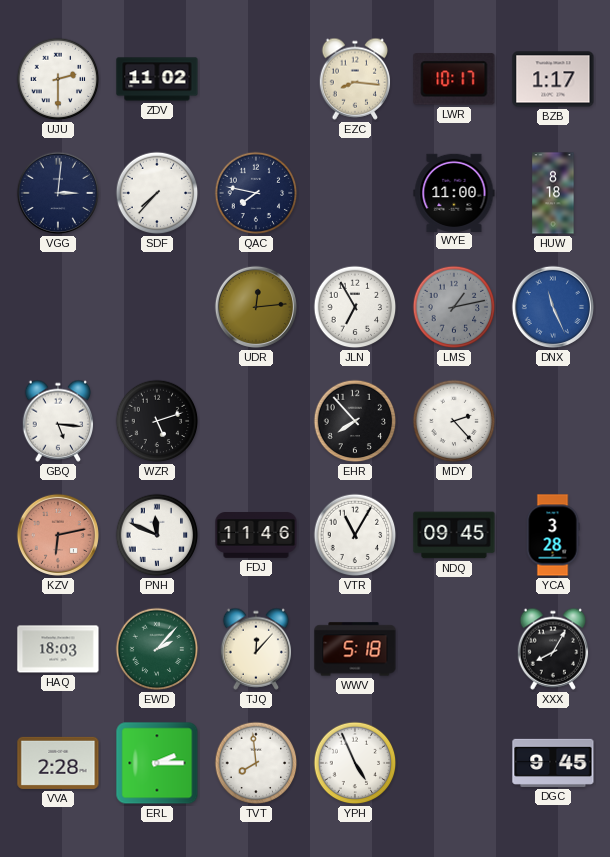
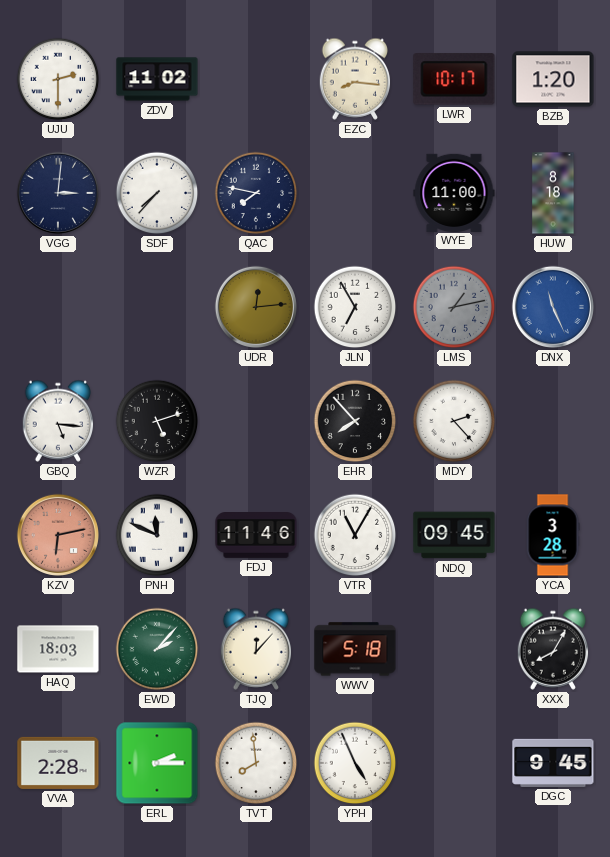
BZB: 1:17 -> 1:20 (553, 79)
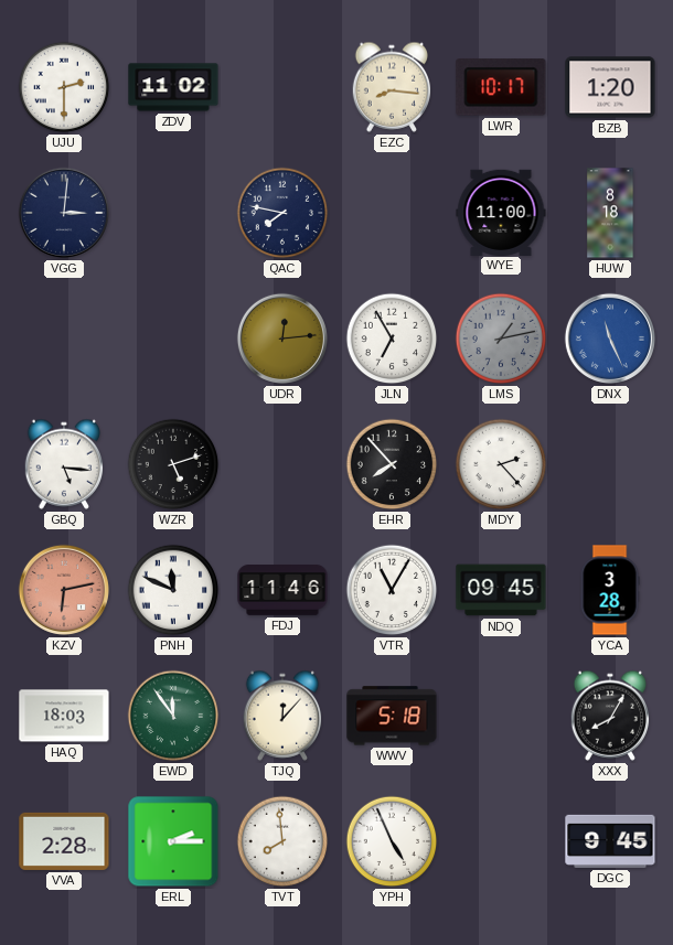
SDF: 7:37 -> none (157, 193)
EWD: 2:07 -> 11:54 (173, 716)
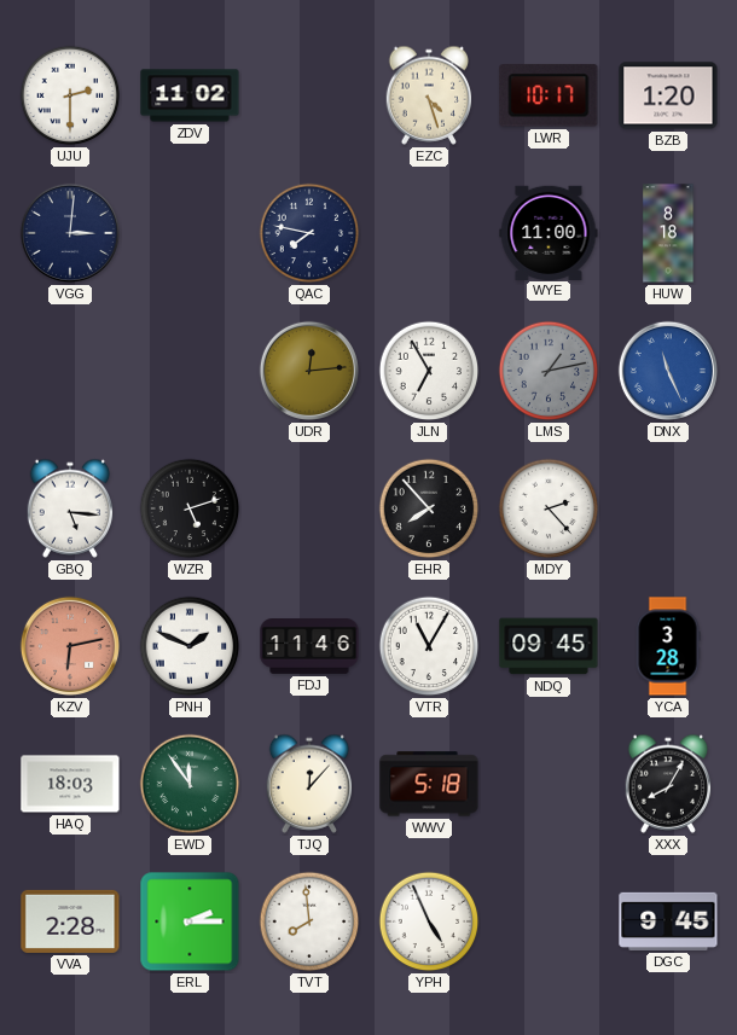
EZC: 8:16 -> 4:27 (429, 95)
PNH: 11:49 -> 1:49 (190, 646)
